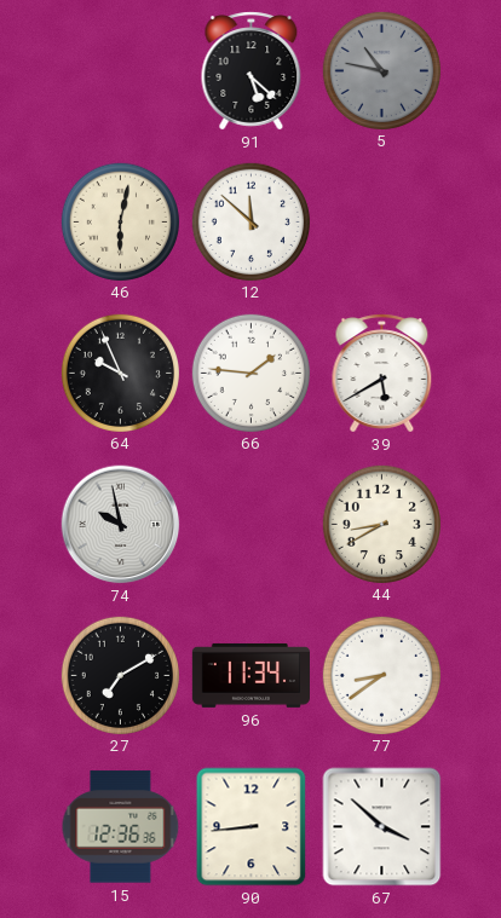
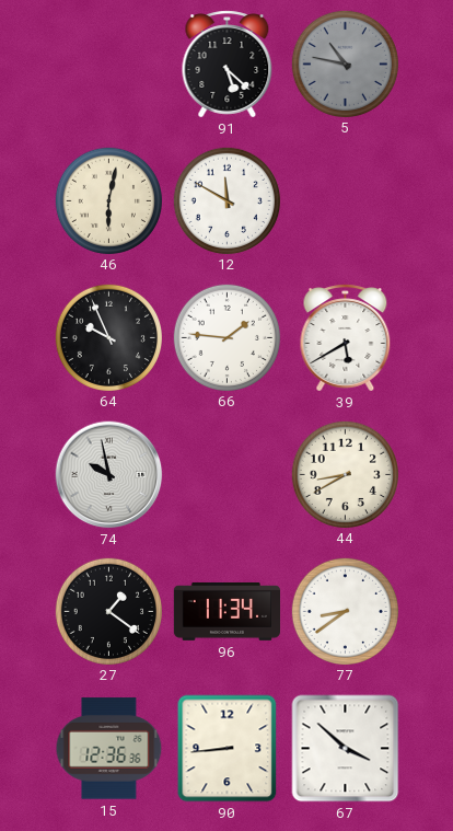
12: 11:52 -> 11:50 (226, 200)
27: 7:10 -> 1:21 (108, 611)
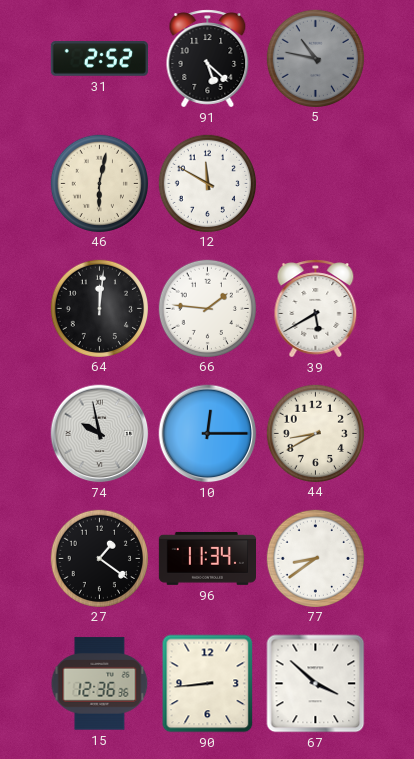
31: none -> 2:52 (99, 59)
64: 9:56 -> 12:01 (99, 308)
10: none -> 12:15 (208, 434)
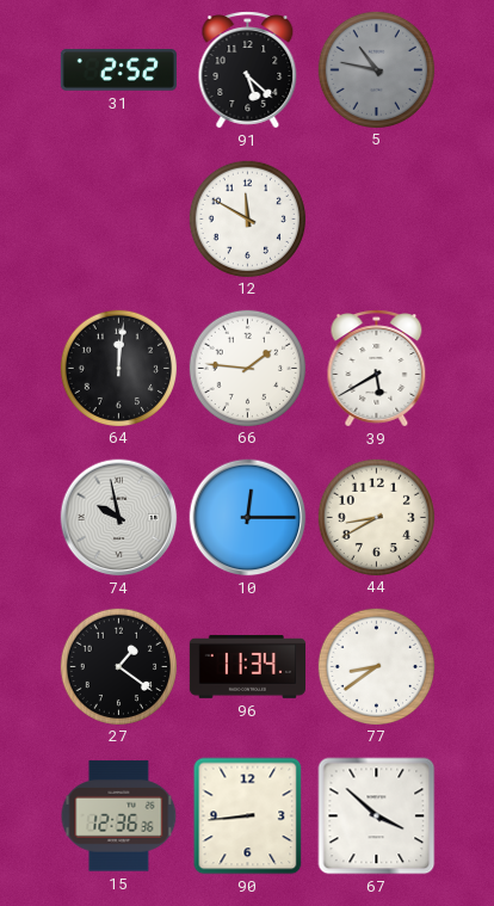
46: 6:02 -> none (99, 183)
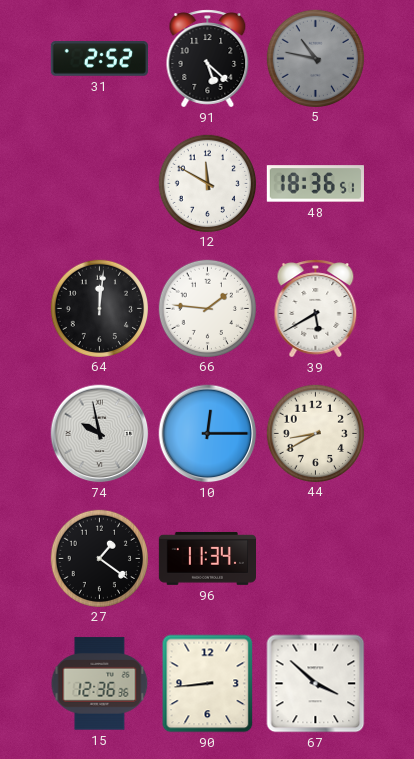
48: none -> 18:36 (315, 184)
77: 8:39 -> none (376, 666)
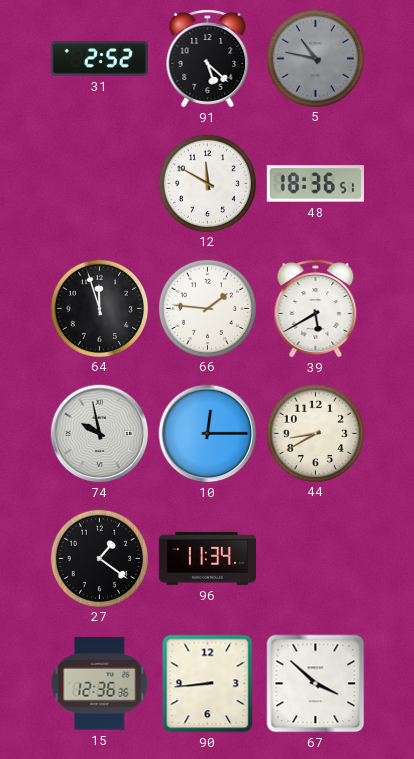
64: 12:01 -> 11:57 (99, 308)
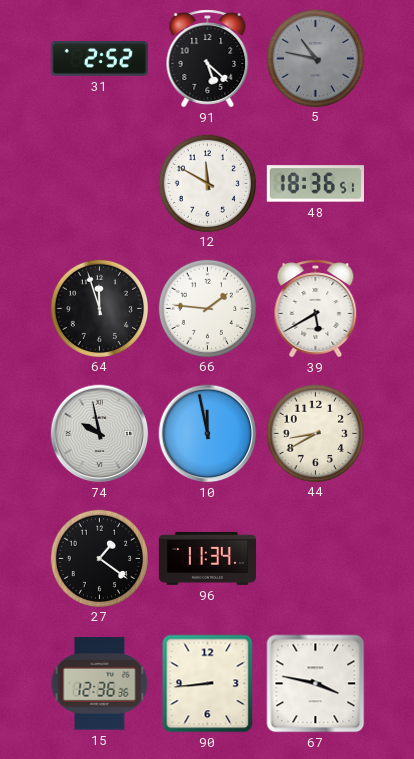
10: 12:15 -> 11:58 (208, 434)
67: 3:52 -> 3:47 (316, 684)
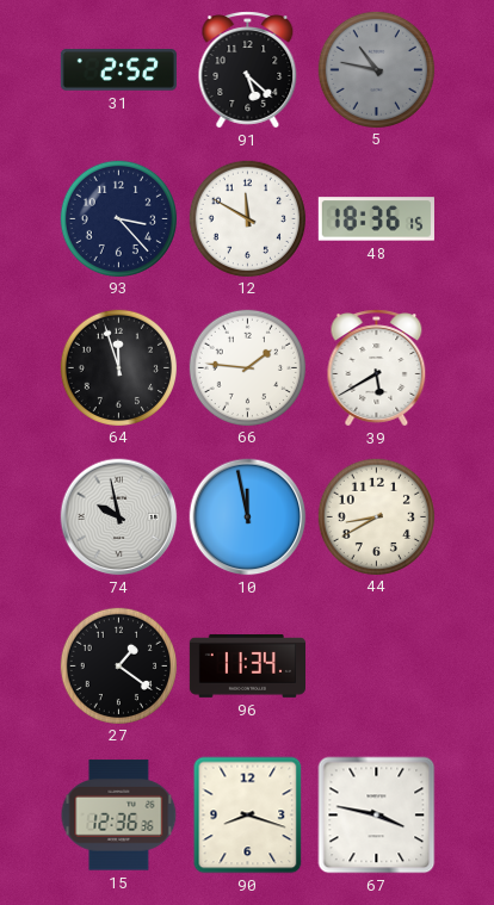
93: none -> 3:23 (118, 218)
48: 18:36:51 -> 18:36:15 (376, 219)
90: 8:44 -> 8:18 (248, 816)
